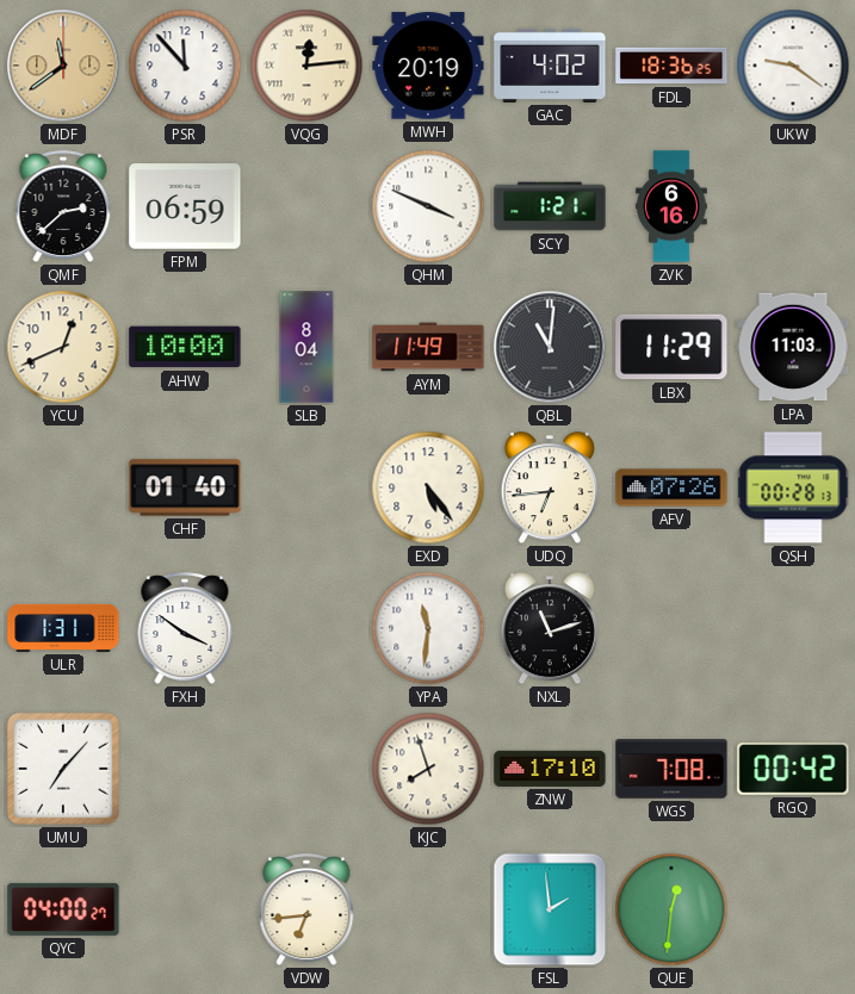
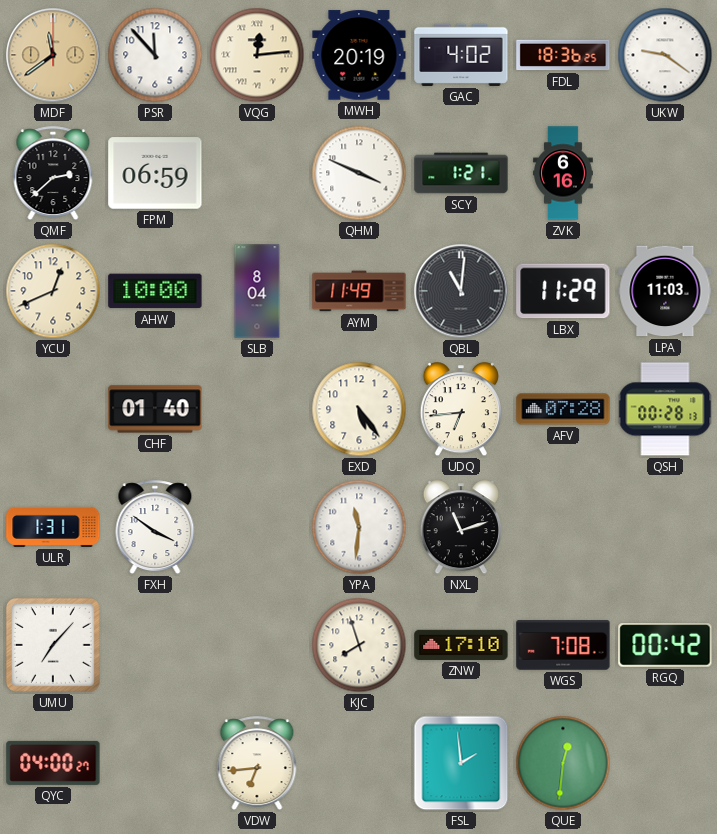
AFV: 07:26 -> 07:28 (563, 409)
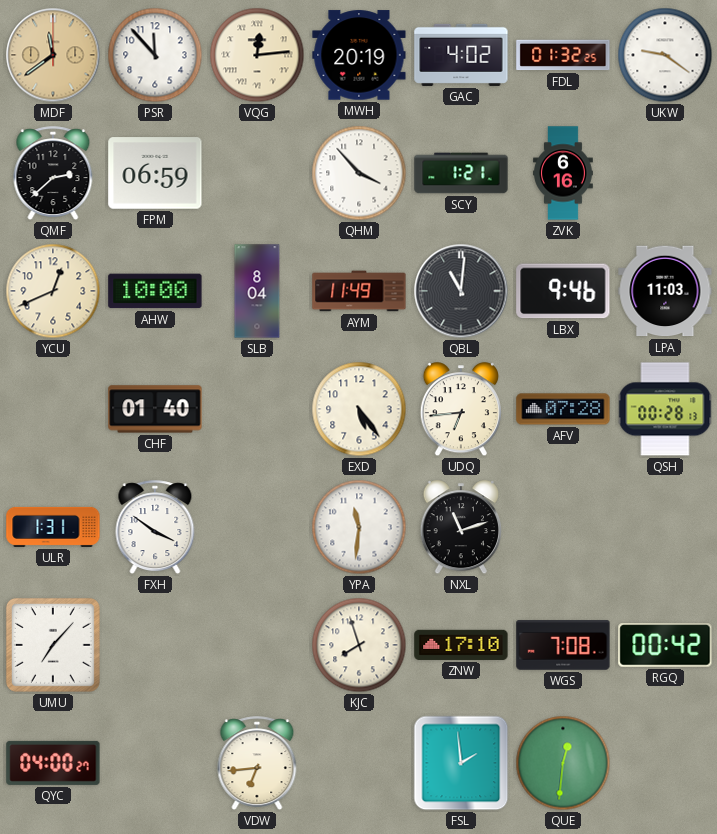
FDL: 18:36 -> 01:32 (563, 55)
QHM: 3:49 -> 3:53 (359, 173)
LBX: 11:29 -> 9:46 (563, 291)
